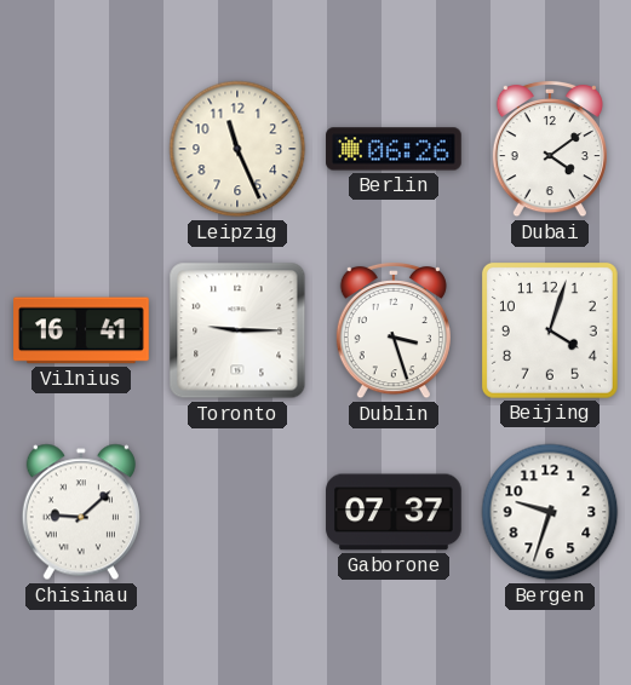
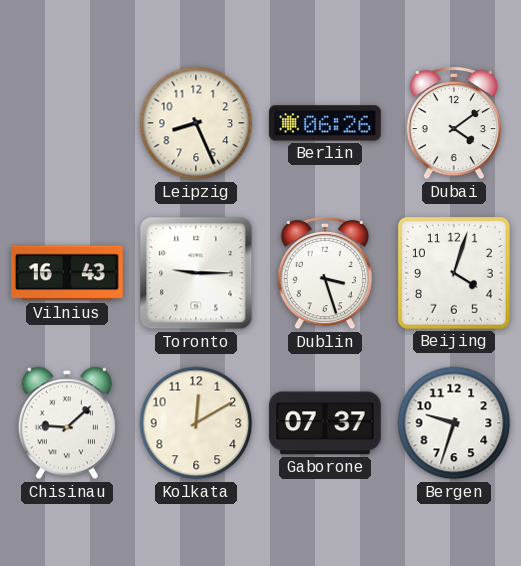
Leipzig: 11:26 -> 8:26 (196, 123)
Vilnius: 16:41 -> 16:43 (67, 273)
Kolkata: none -> 12:10 (196, 423)
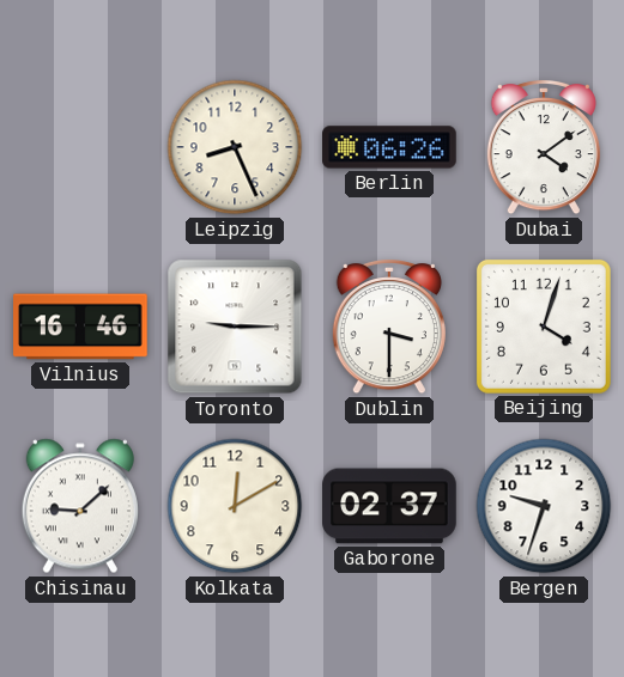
Vilnius: 16:43 -> 16:46 (80, 327)
Dublin: 3:27 -> 3:30 (389, 327)
Gaborone: 07:37 -> 02:37 (389, 506)
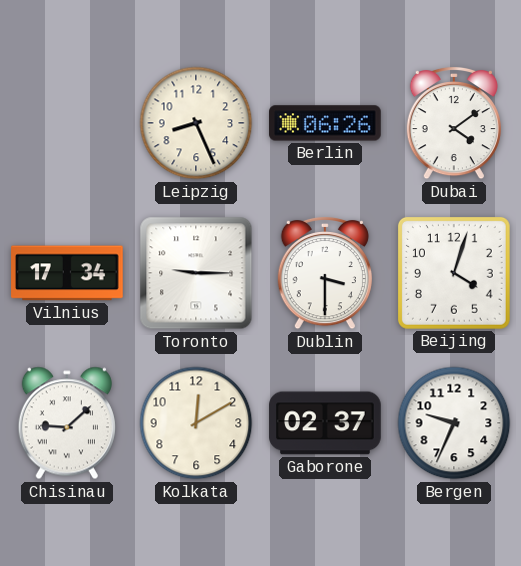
Vilnius: 16:46 -> 17:34 (67, 273)
Bergen: 9:33 -> 9:34 (454, 423)
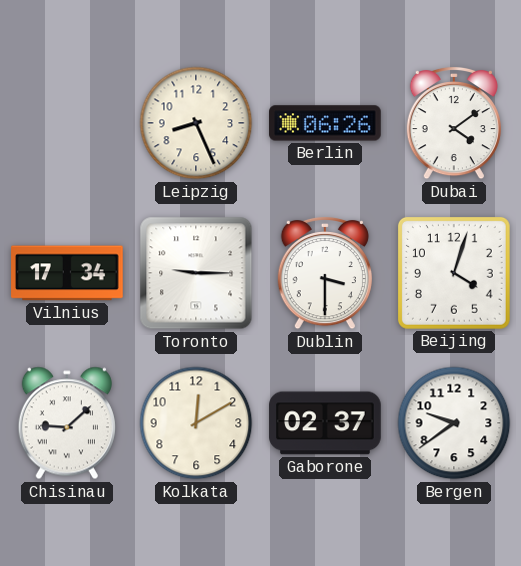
Bergen: 9:34 -> 9:39 (454, 423)
